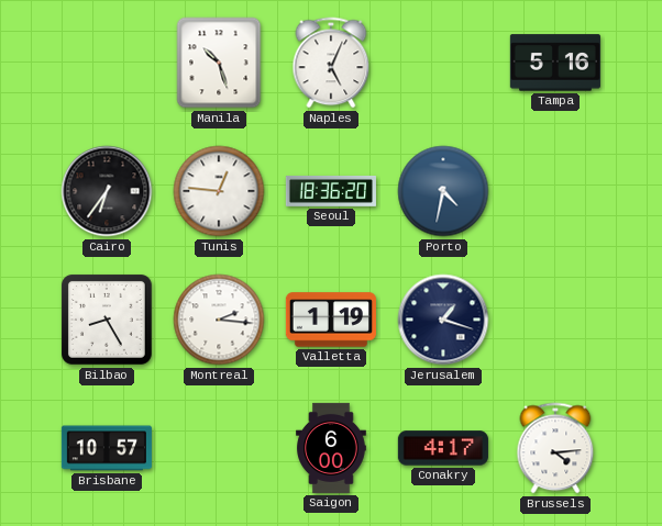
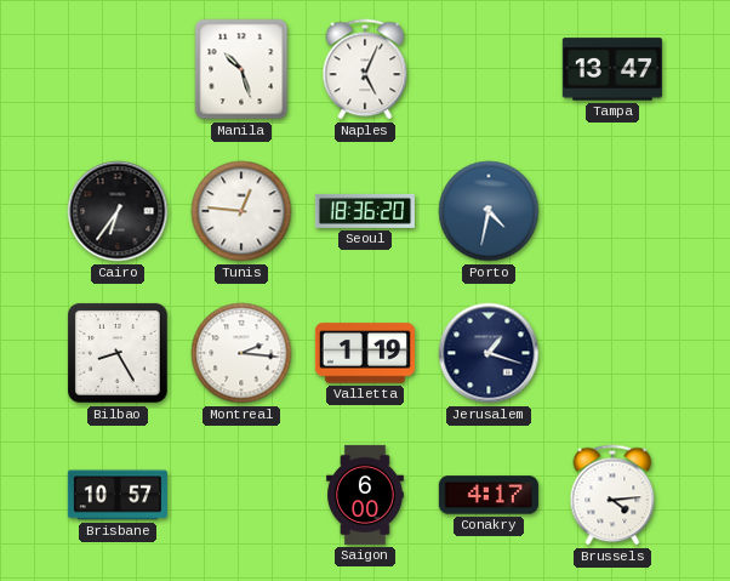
Tampa: 5:16 -> 13:47 (612, 69)
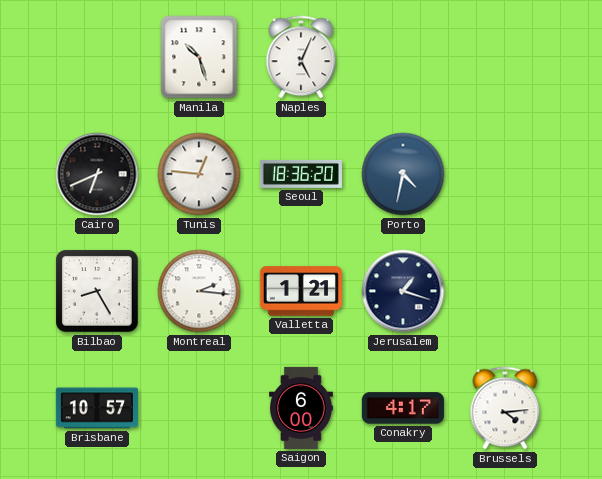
Tampa: 13:47 -> none (612, 69)
Cairo: 6:36 -> 6:41 (97, 174)
Valletta: 1:19 -> 1:21 (301, 291)
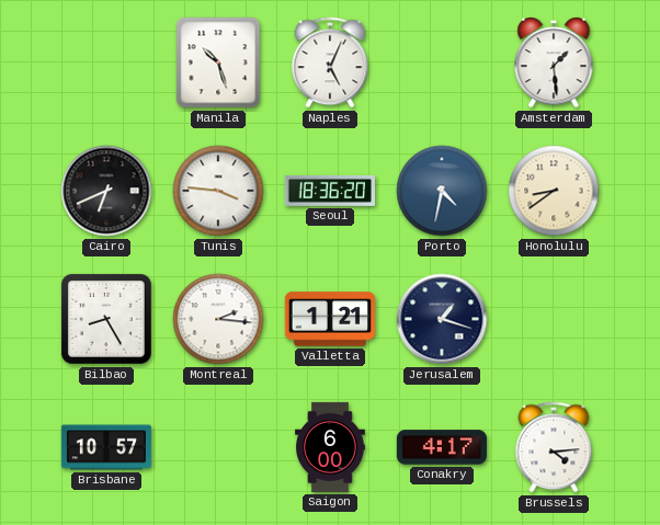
Amsterdam: none -> 1:29 (554, 62)
Tunis: 12:46 -> 3:46 (218, 191)
Honolulu: none -> 8:39 (554, 191)
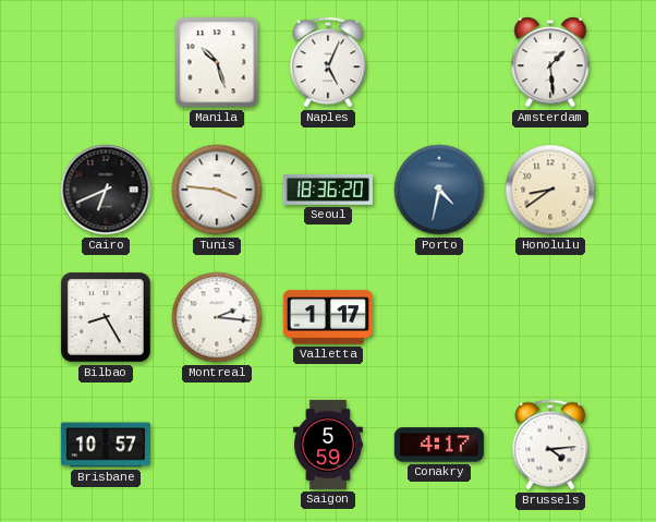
Valletta: 1:21 -> 1:17 (328, 317)
Jerusalem: 1:18 -> none (442, 319)
Saigon: 6:00 -> 5:59 (329, 445)
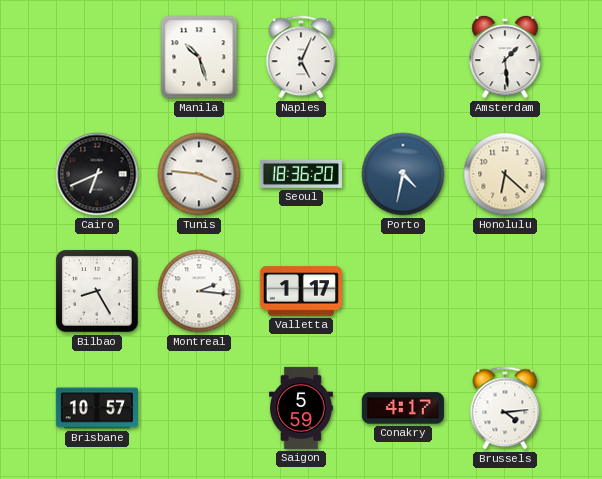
Honolulu: 8:39 -> 6:22 (505, 174)
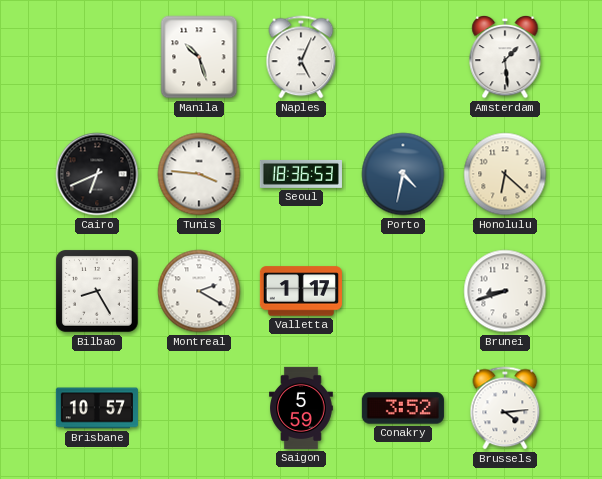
Seoul: 18:36:20 -> 18:36:53 (301, 174)
Montreal: 2:16 -> 2:20 (199, 291)
Brunei: none -> 8:42 (505, 291)
Conakry: 4:17 -> 3:52 (403, 408)
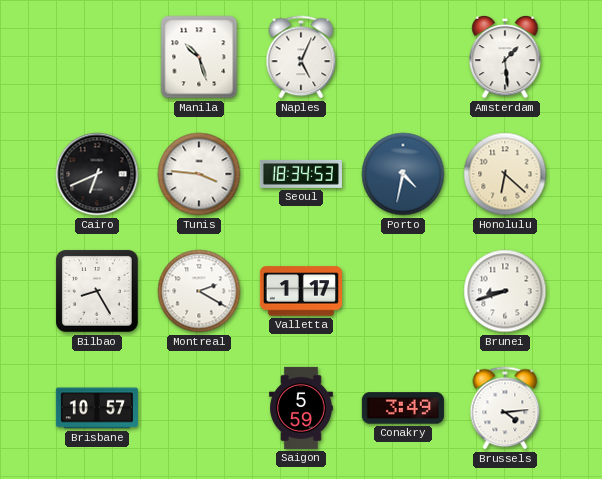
Seoul: 18:36 -> 18:34 (301, 174)
Conakry: 3:52 -> 3:49 (403, 408)
